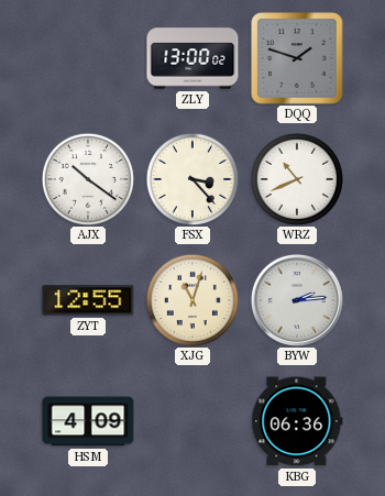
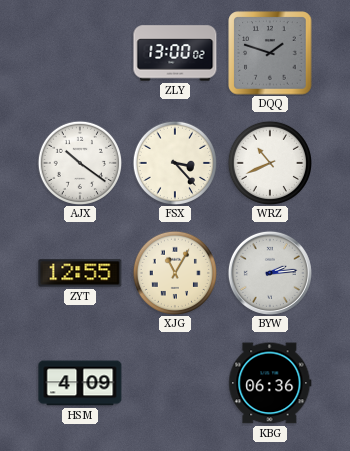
XJG: 11:03 -> 11:05 (174, 272)
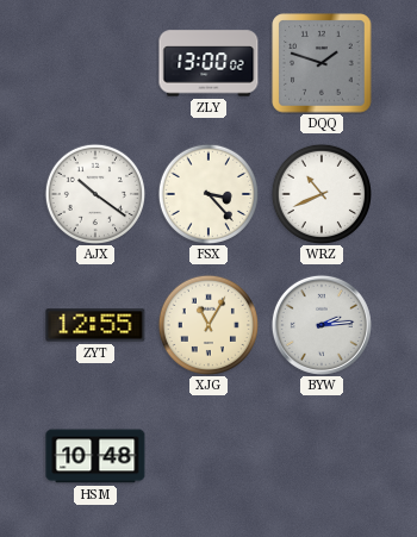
HSM: 4:09 -> 10:48 (95, 456)
KBG: 06:36 -> none (270, 383)
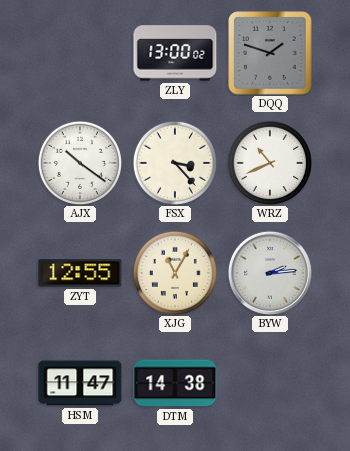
HSM: 10:48 -> 11:47 (80, 383)
DTM: none -> 14:38 (175, 383)
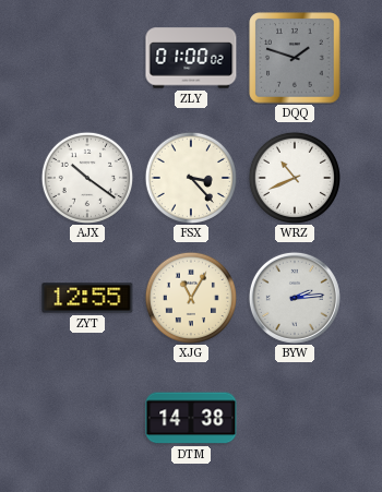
ZLY: 13:00 -> 01:00 (191, 58)
HSM: 11:47 -> none (80, 383)
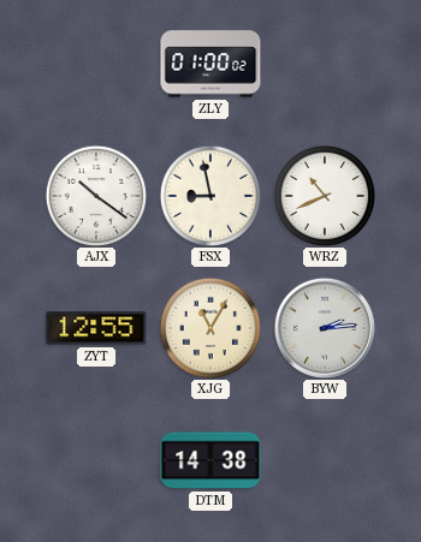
DQQ: 1:48 -> none (295, 58)
FSX: 3:23 -> 8:58 (209, 195)
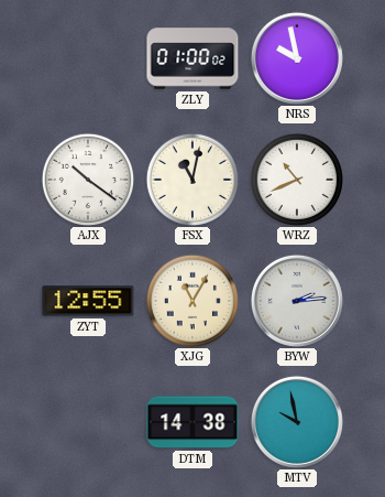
NRS: none -> 9:58 (297, 58)
FSX: 8:58 -> 11:02 (191, 179)
MTV: none -> 9:58 (297, 422)
